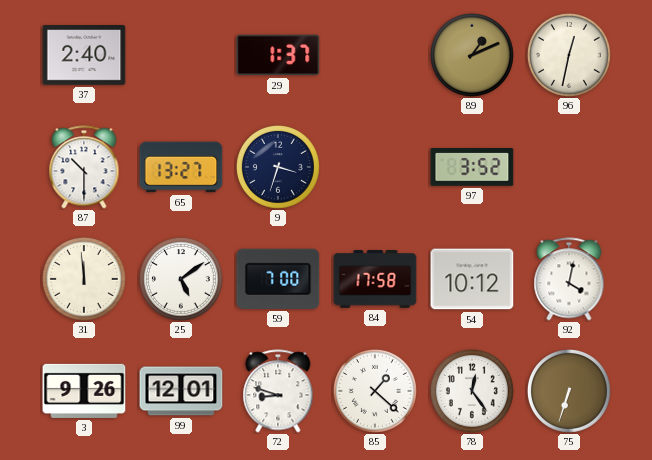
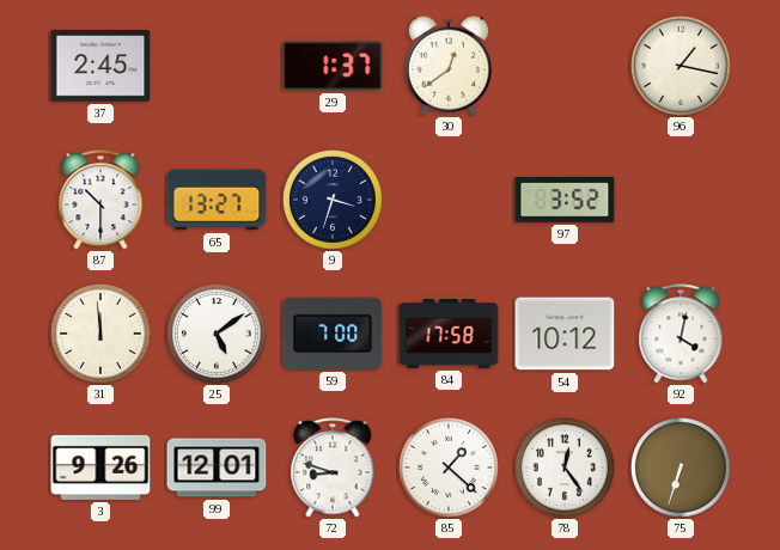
37: 2:40 -> 2:45 (100, 66)
30: none -> 12:39 (447, 66)
89: 1:11 -> none (472, 55)
96: 12:32 -> 1:17 (681, 66)
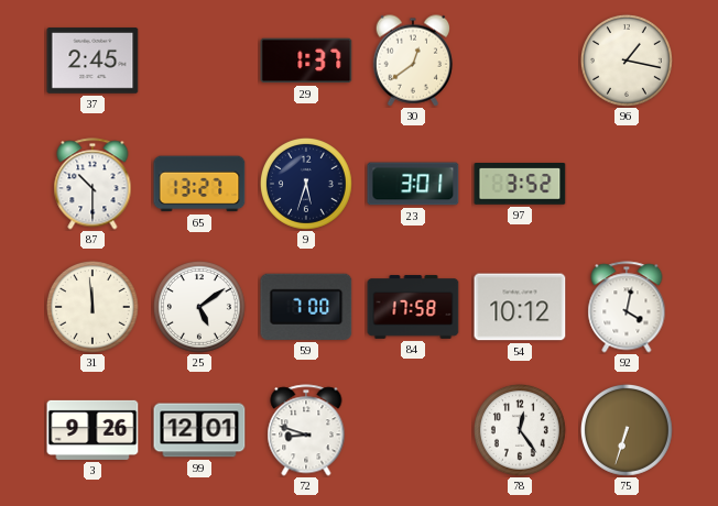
9: 3:33 -> 5:33 (306, 184)
23: none -> 3:01 (413, 184)
85: 1:22 -> none (449, 467)
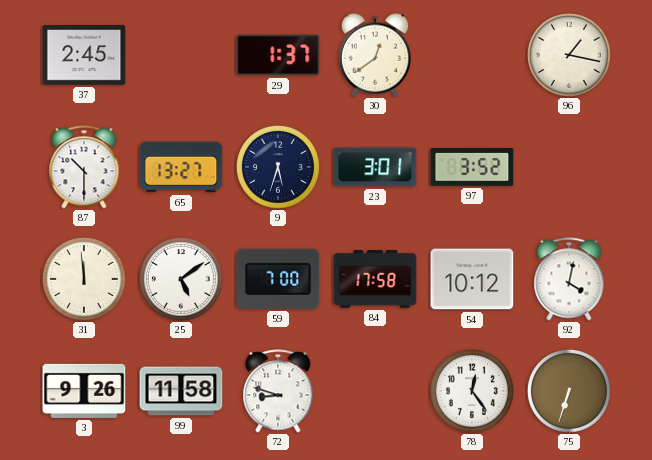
99: 12:01 -> 11:58 (181, 391)
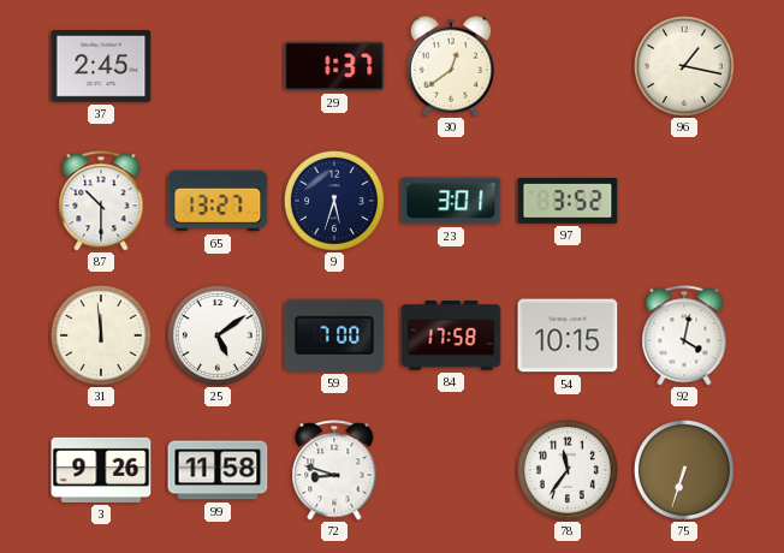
54: 10:12 -> 10:15 (568, 335)
78: 12:24 -> 11:36 (568, 470)
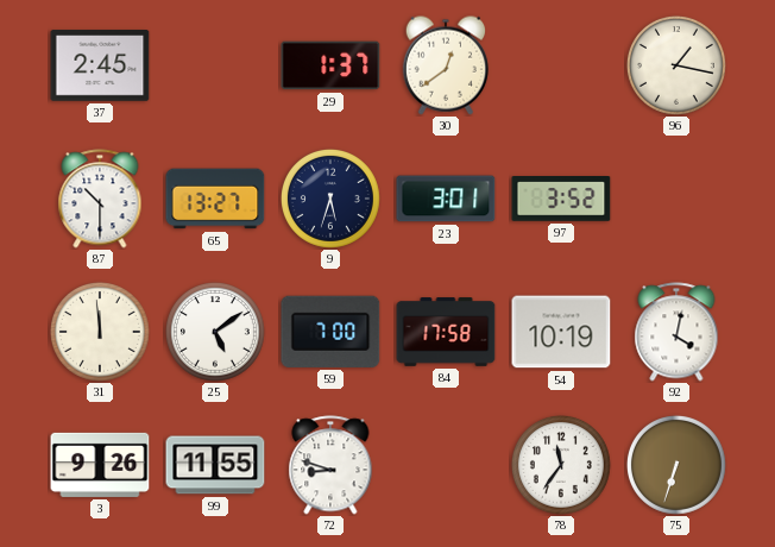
54: 10:15 -> 10:19 (561, 332)
99: 11:58 -> 11:55 (215, 465)
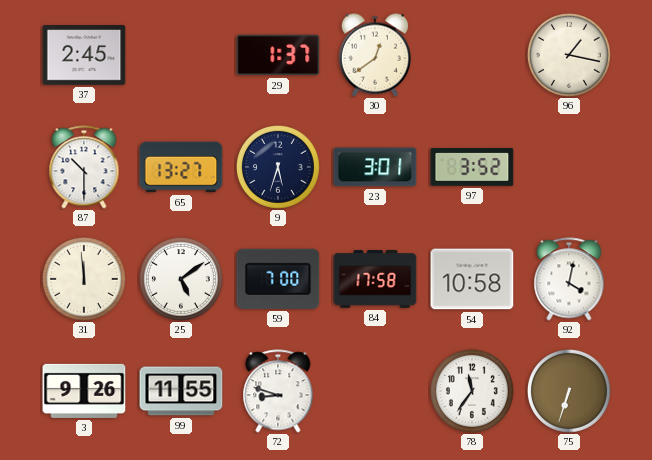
54: 10:19 -> 10:58 (472, 279)
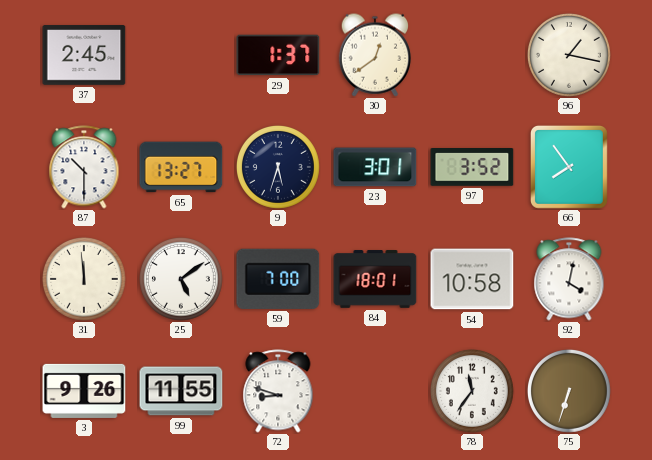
66: none -> 7:54 (569, 167)
84: 17:58 -> 18:01 (375, 279)
